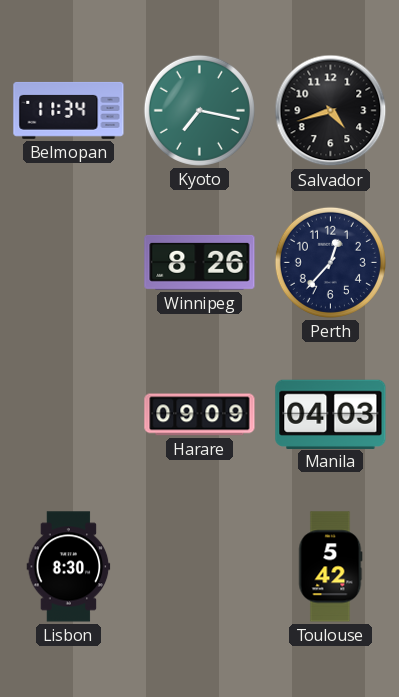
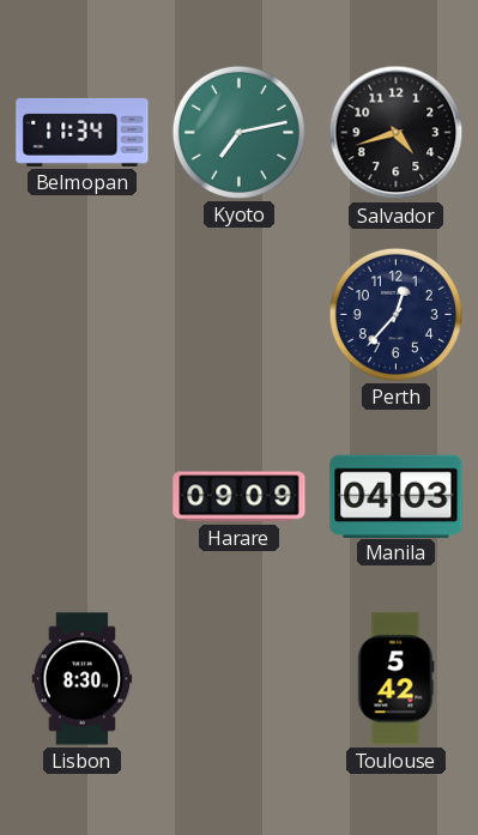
Kyoto: 7:17 -> 7:13 (238, 132)
Winnipeg: 8:26 -> none (200, 262)
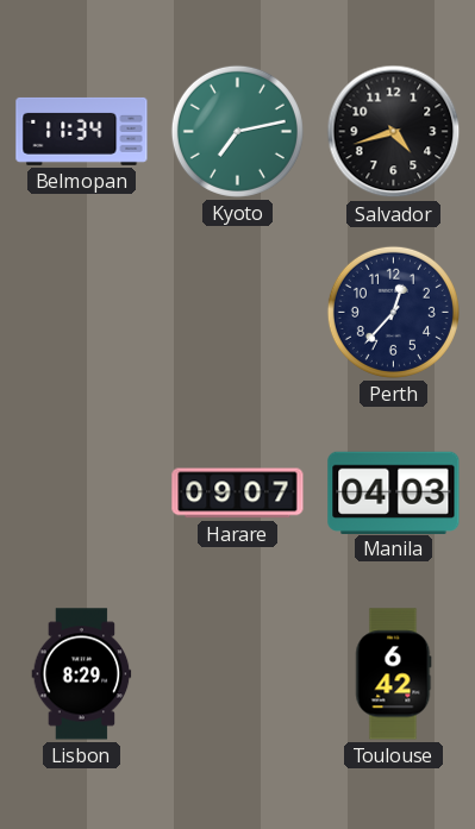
Harare: 09:09 -> 09:07 (238, 494)
Lisbon: 8:30 -> 8:29 (82, 674)
Toulouse: 5:42 -> 6:42 (394, 674)
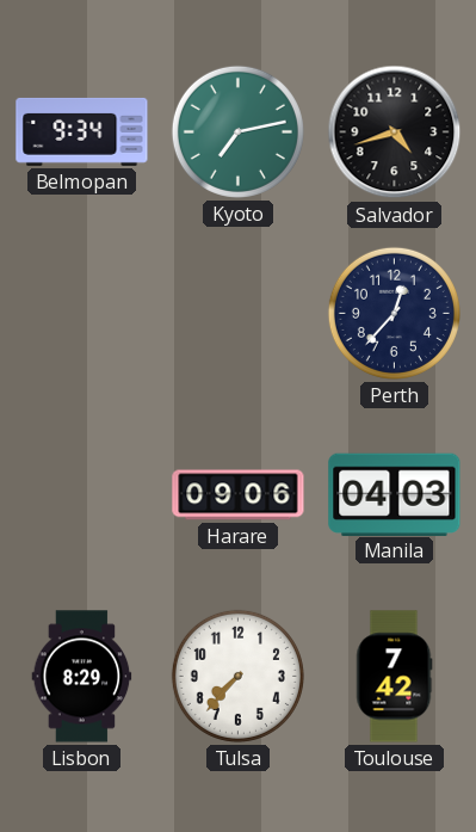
Belmopan: 11:34 -> 9:34 (82, 131)
Harare: 09:07 -> 09:06 (239, 495)
Tulsa: none -> 7:37 (237, 676)
Toulouse: 6:42 -> 7:42 (395, 677)
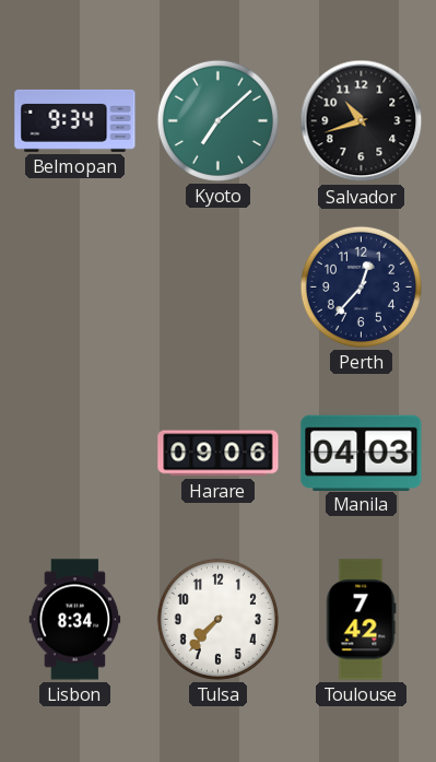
Kyoto: 7:13 -> 7:08 (217, 120)
Salvador: 4:42 -> 10:42 (362, 121)
Lisbon: 8:29 -> 8:34 (75, 620)
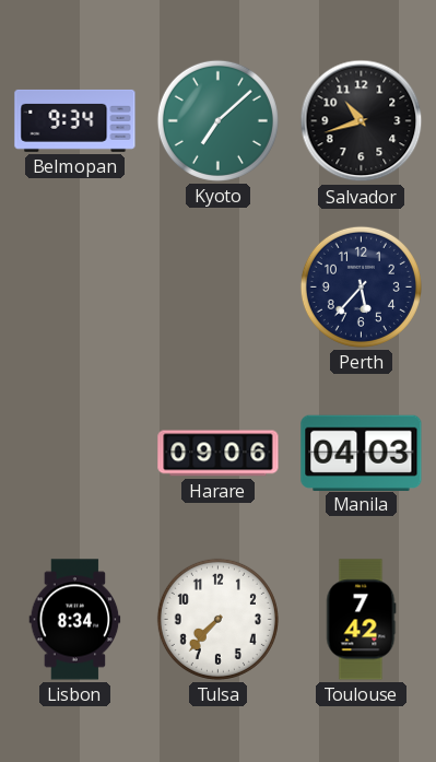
Perth: 12:37 -> 5:37 (361, 286)
